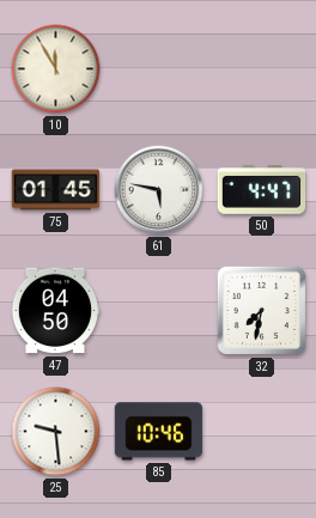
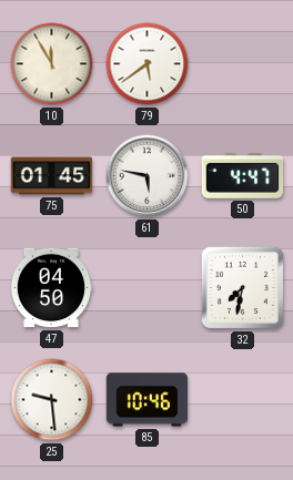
79: none -> 5:39 (148, 64)
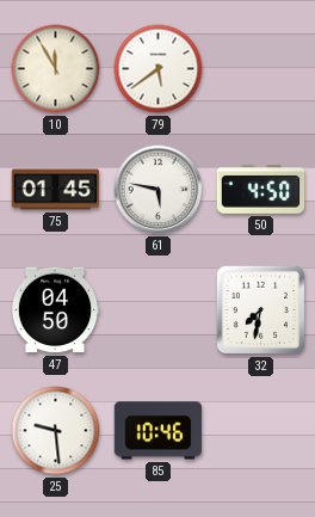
50: 4:47 -> 4:50 (261, 190)
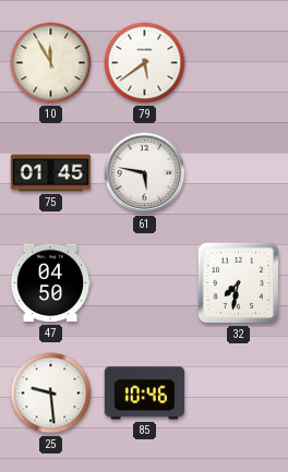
50: 4:50 -> none (261, 190)
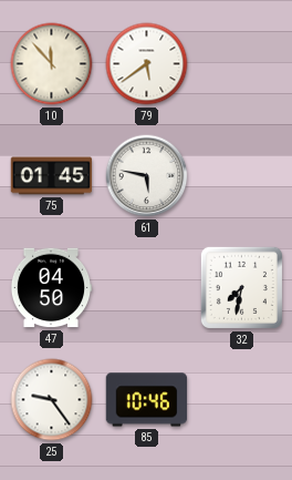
10: 11:55 -> 11:53 (52, 64)
25: 9:29 -> 9:24 (52, 400)
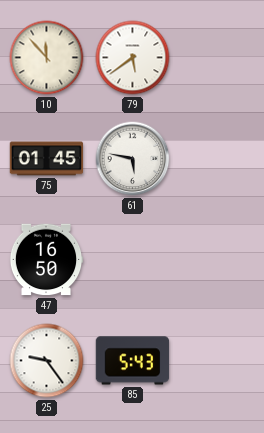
47: 04:50 -> 16:50 (46, 260)
32: 7:32 -> none (241, 287)
85: 10:46 -> 5:43 (133, 361)
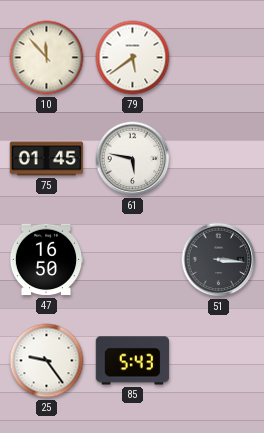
51: none -> 3:16 (219, 260)
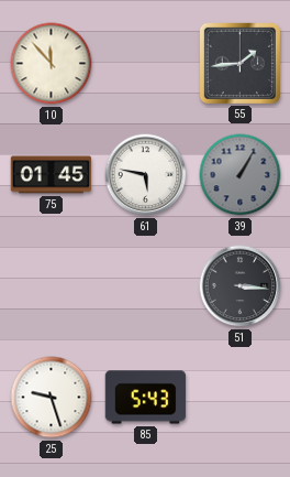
79: 5:39 -> none (133, 58)
55: none -> 1:44 (239, 63)
39: none -> 1:05 (241, 175)
47: 16:50 -> none (46, 260)
25: 9:24 -> 9:27 (52, 398)
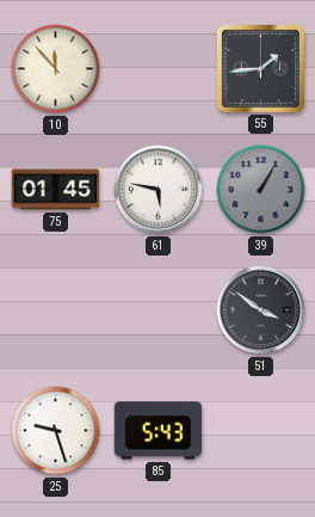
51: 3:16 -> 3:51 (261, 310)
